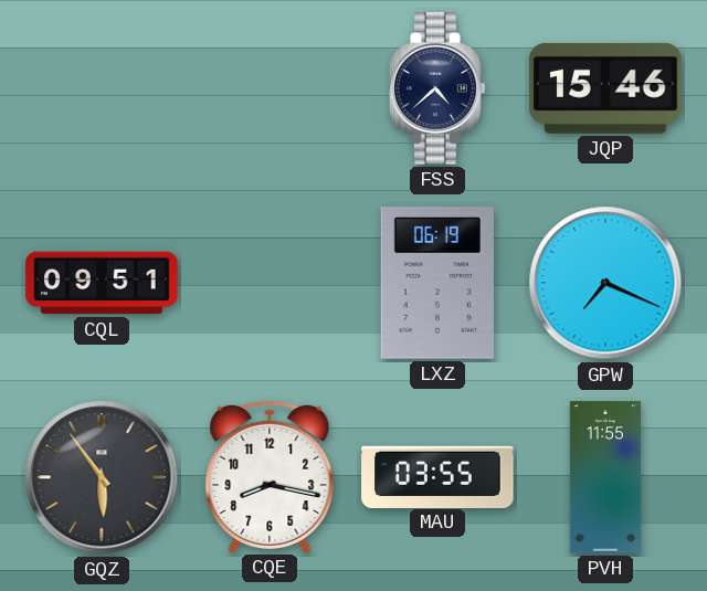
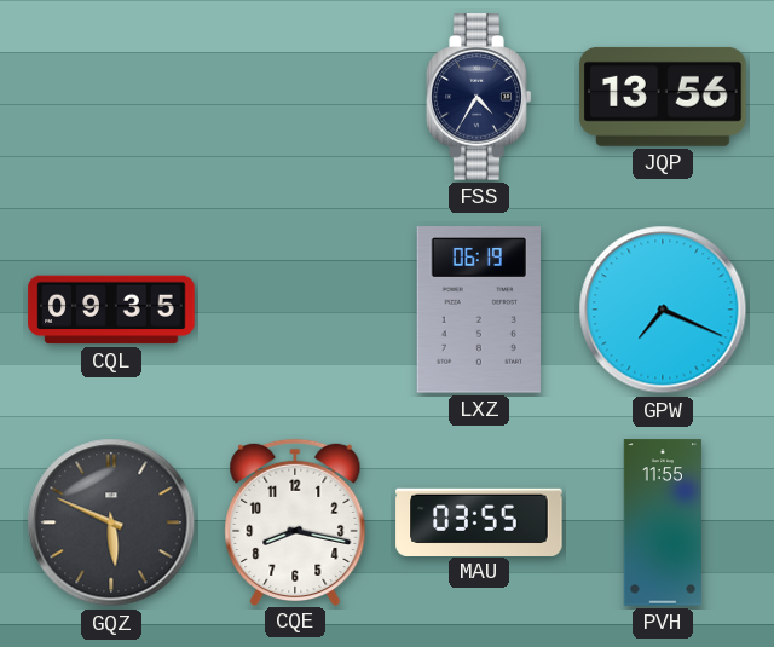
FSS: 4:38 -> 4:35 (479, 97)
JQP: 15:46 -> 13:56 (663, 97)
CQL: 09:51 -> 09:35 (111, 310)
GQZ: 5:54 -> 5:49 (111, 522)
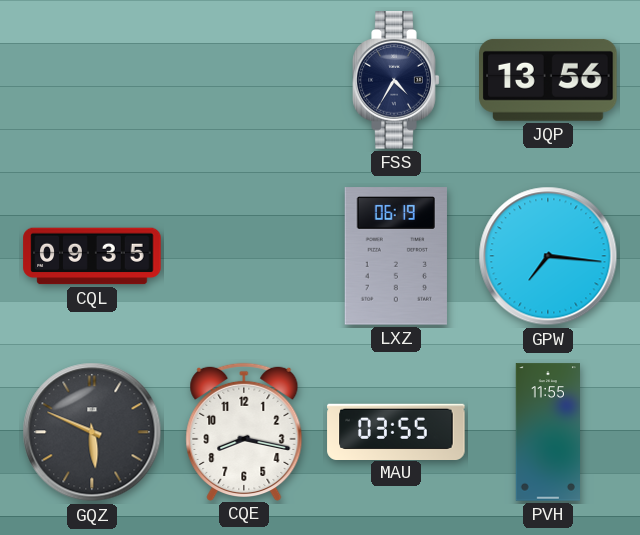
GPW: 7:19 -> 7:16 (548, 256)
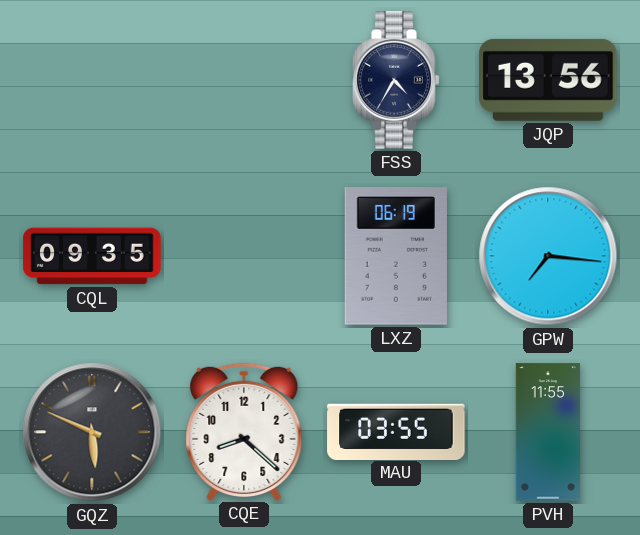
CQE: 8:17 -> 8:22 (244, 431)
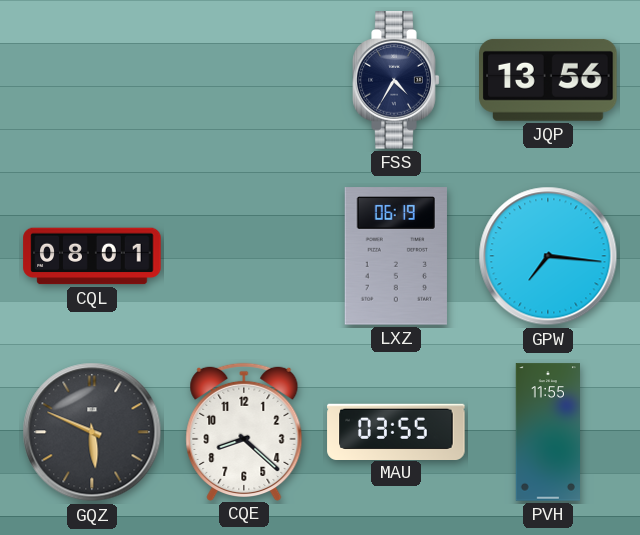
CQL: 09:35 -> 08:01 (92, 256)
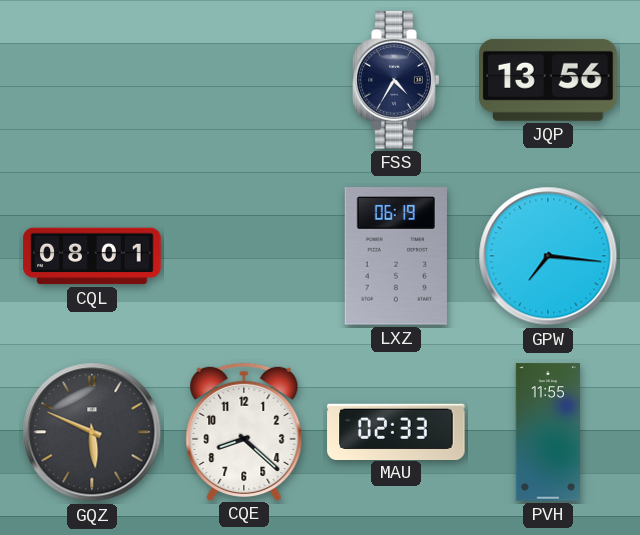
MAU: 03:55 -> 02:33 (396, 431)
